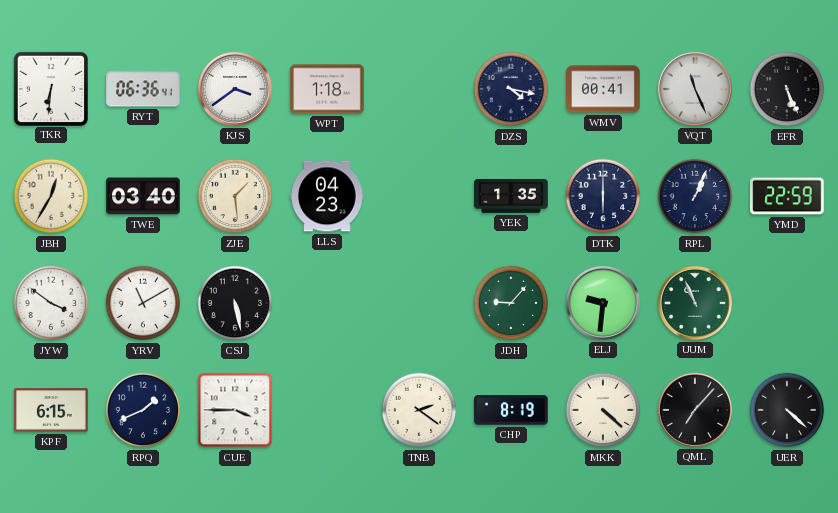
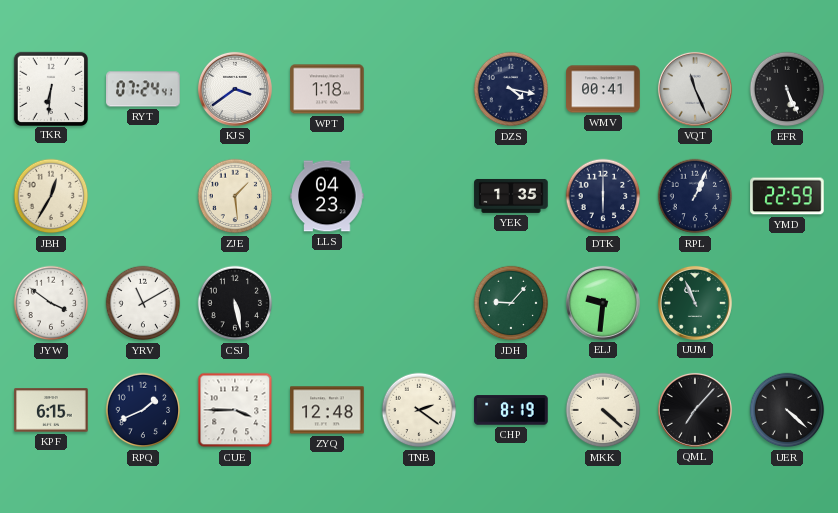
RYT: 06:36 -> 07:24 (143, 89)
TWE: 03:40 -> none (143, 196)
ZYQ: none -> 12:48 (327, 410)
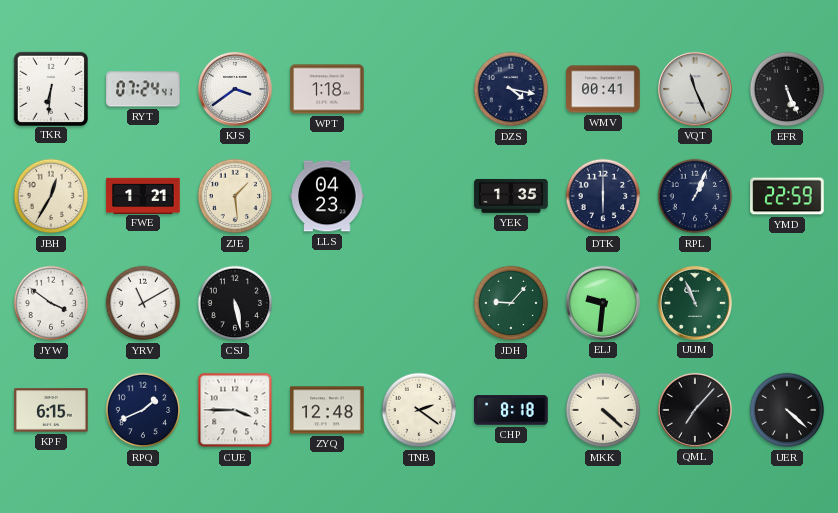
FWE: none -> 1:21 (143, 195)
CHP: 8:19 -> 8:18 (511, 410)
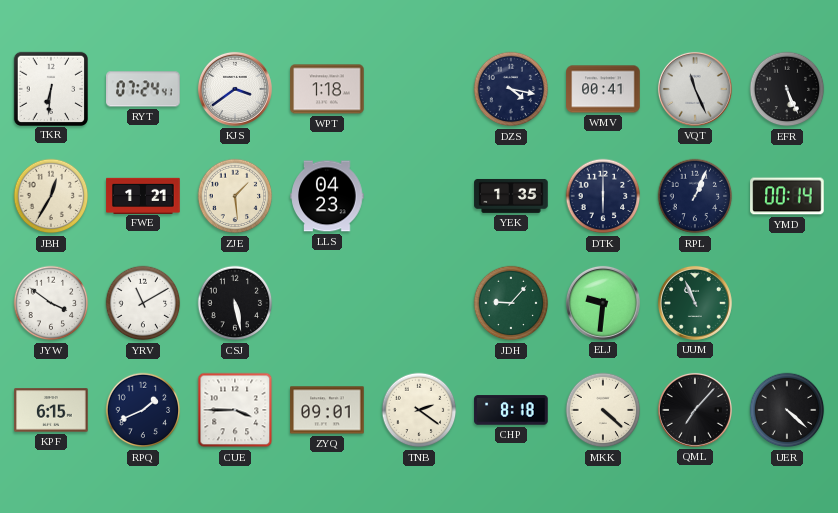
YMD: 22:59 -> 00:14 (787, 196)
ZYQ: 12:48 -> 09:01 (327, 410)
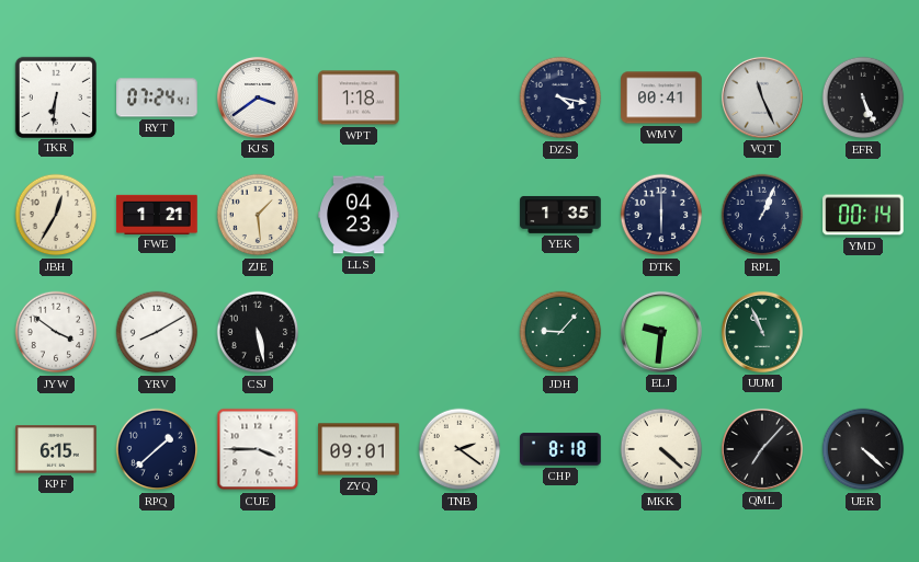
YRV: 11:10 -> 8:10 (157, 332)
RPQ: 1:41 -> 1:38 (157, 449)
